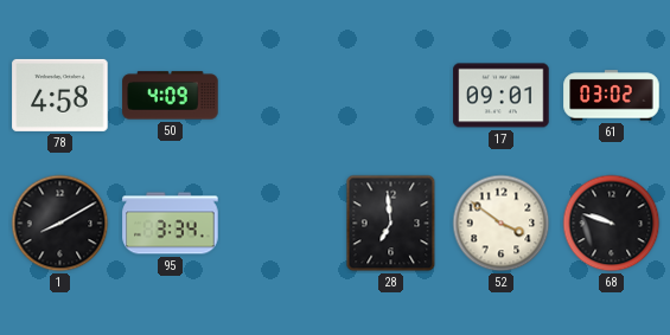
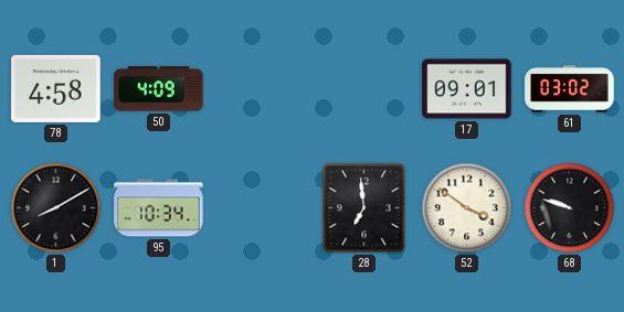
95: 3:34 -> 10:34 (159, 208)
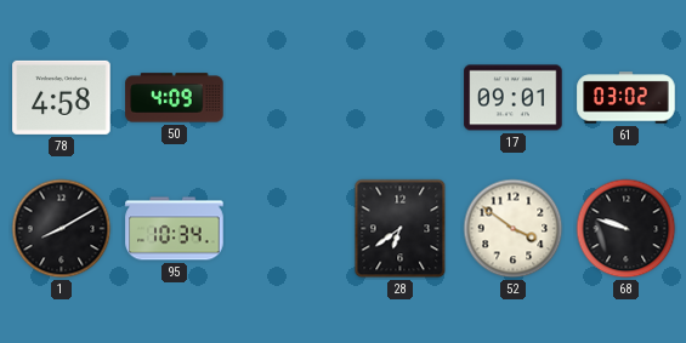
28: 6:59 -> 6:39 (401, 229)
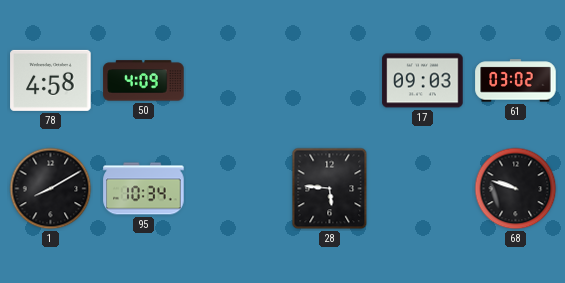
17: 09:01 -> 09:03 (423, 81)
28: 6:39 -> 5:46 (330, 189)
52: 3:51 -> none (514, 229)
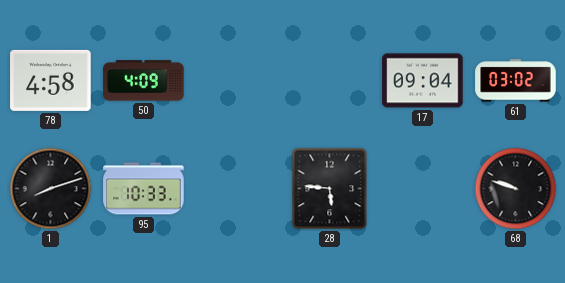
17: 09:03 -> 09:04 (423, 81)
1: 8:10 -> 8:12 (51, 189)
95: 10:34 -> 10:33 (144, 189)
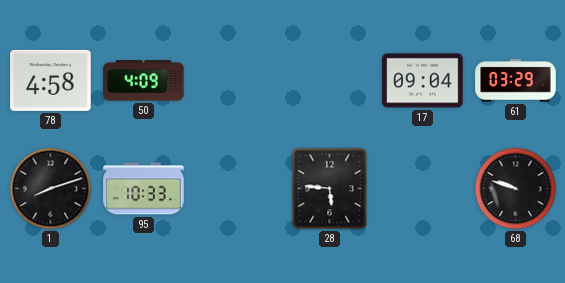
61: 03:02 -> 03:29 (516, 81)
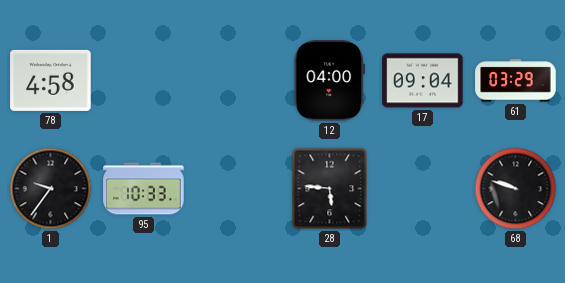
50: 4:09 -> none (144, 81)
12: none -> 04:00 (330, 81)
1: 8:12 -> 9:36 (51, 189)
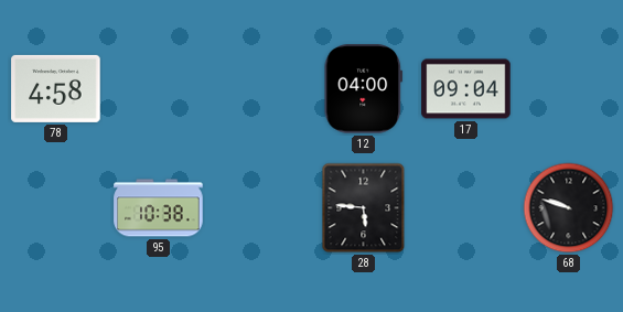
61: 03:29 -> none (516, 81)
1: 9:36 -> none (51, 189)
95: 10:33 -> 10:38 (159, 208)
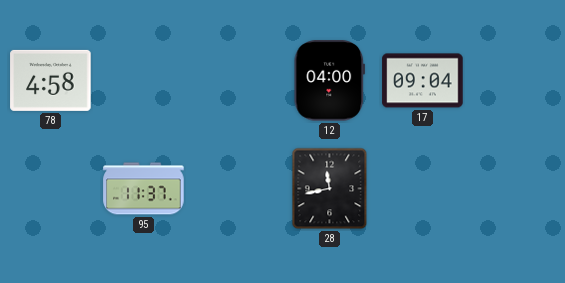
95: 10:38 -> 11:37 (144, 189)
28: 5:46 -> 11:43 (330, 189)
68: 9:48 -> none (569, 208)
